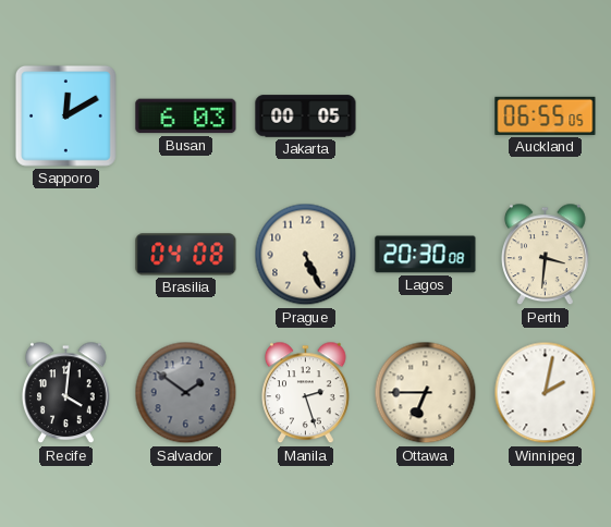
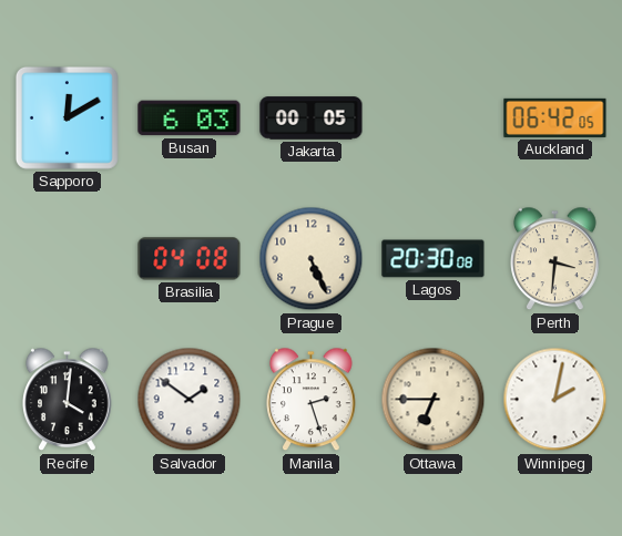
Auckland: 06:55 -> 06:42 (555, 117)
Salvador dial: grey -> white (190, 400)
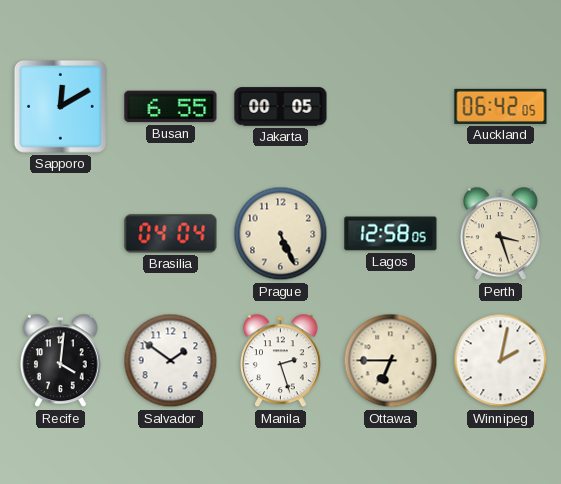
Busan: 6:03 -> 6:55 (171, 107)
Brasilia: 04:08 -> 04:04 (171, 234)
Lagos: 20:30 -> 12:58 (391, 234)
Perth: 3:31 -> 3:27 (501, 234)
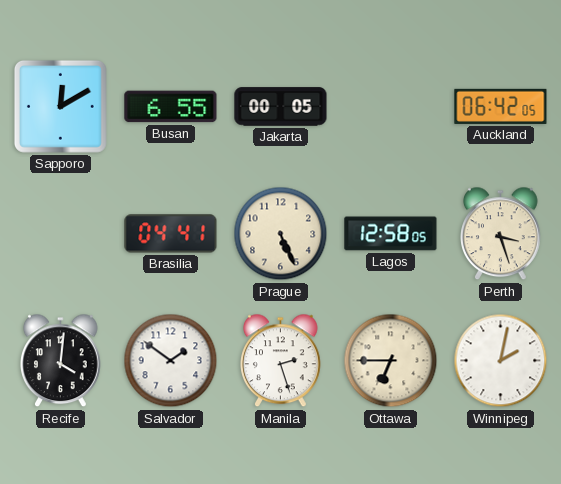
Brasilia: 04:04 -> 04:41 (171, 234)
